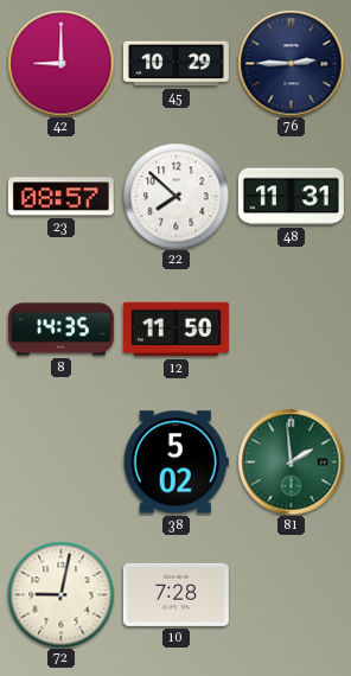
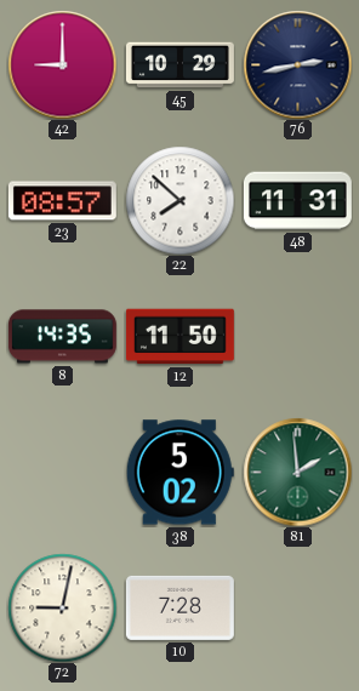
76: 2:45 -> 2:43 (297, 64)
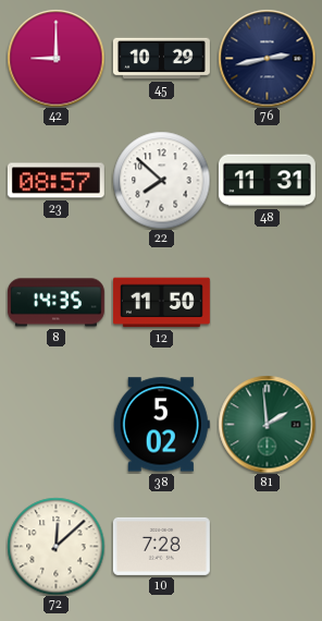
72: 9:02 -> 12:08 (55, 546)
